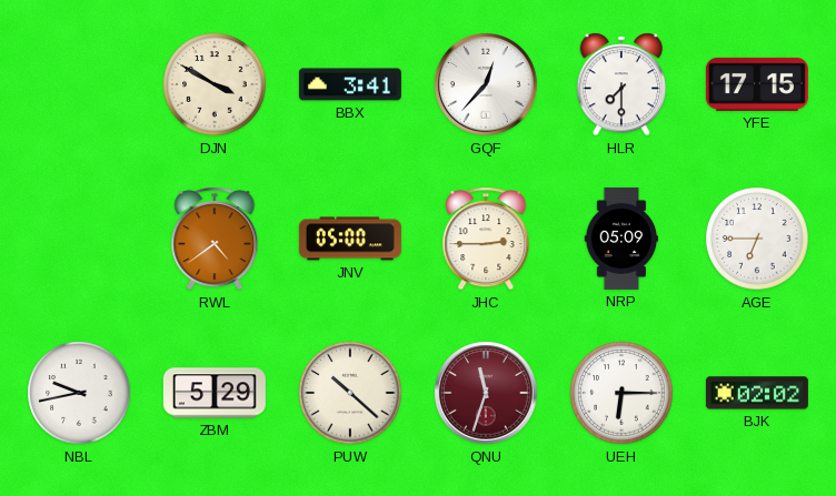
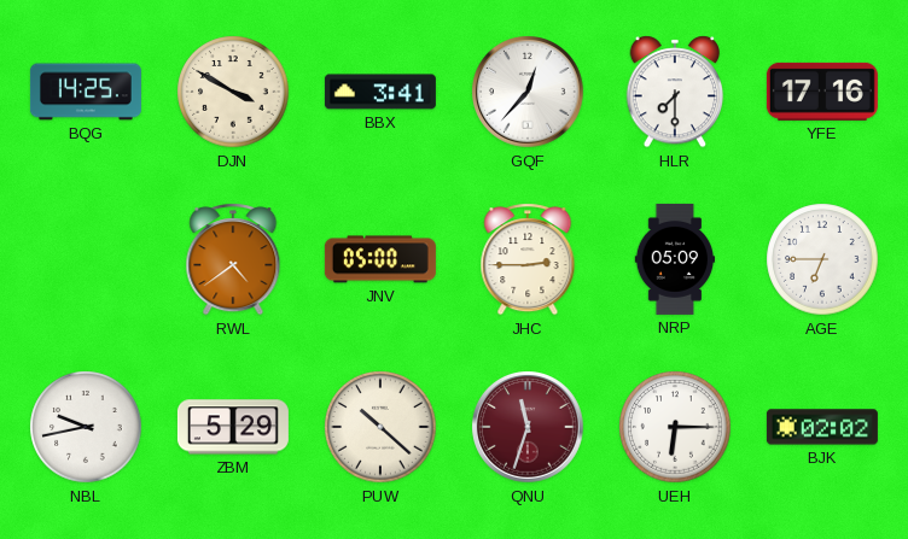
BQG: none -> 14:25 (86, 92)
YFE: 17:15 -> 17:16 (822, 92)
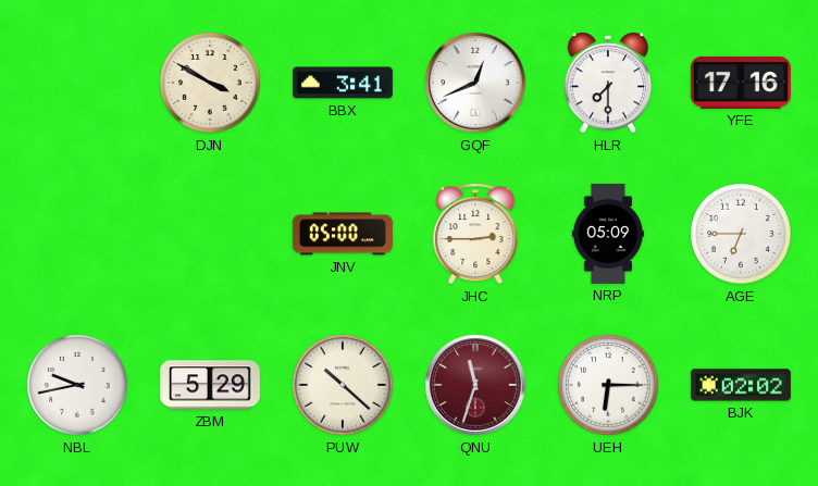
BQG: 14:25 -> none (86, 92)
GQF: 12:37 -> 12:41 (475, 83)
RWL: 4:39 -> none (233, 259)
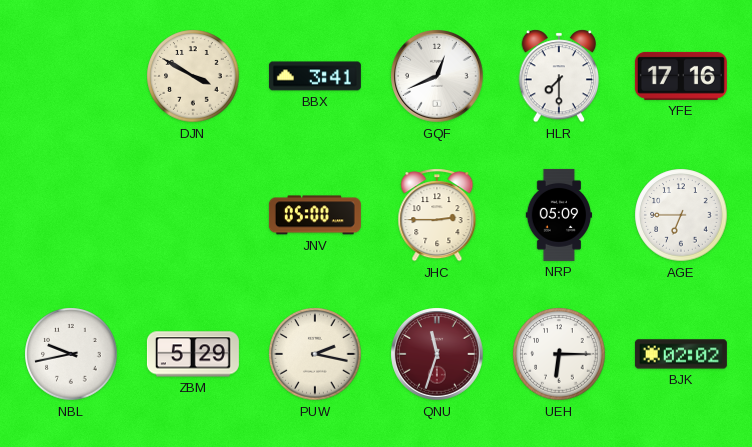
PUW: 10:22 -> 2:17 (315, 354)
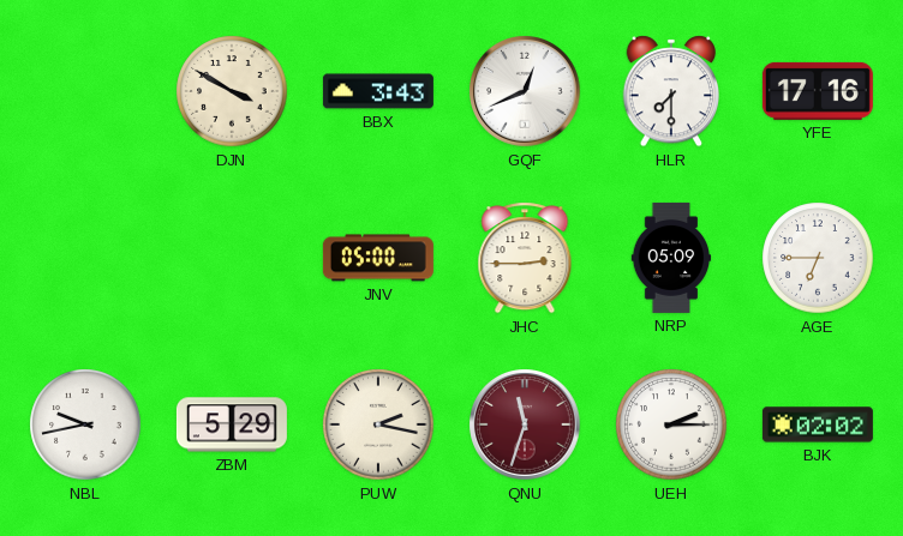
BBX: 3:41 -> 3:43 (378, 91)
UEH: 6:15 -> 2:15 (671, 424)
